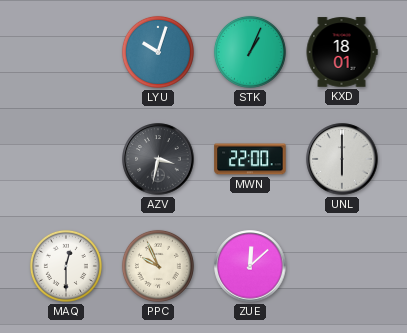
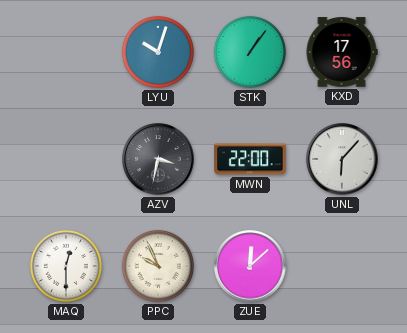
STK: 1:04 -> 1:06 (250, 52)
KXD: 18:01 -> 17:56 (342, 52)
UNL: 6:00 -> 6:07 (342, 159)
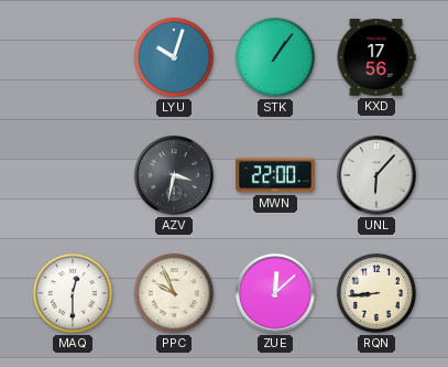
RQN: none -> 8:44 (376, 293)
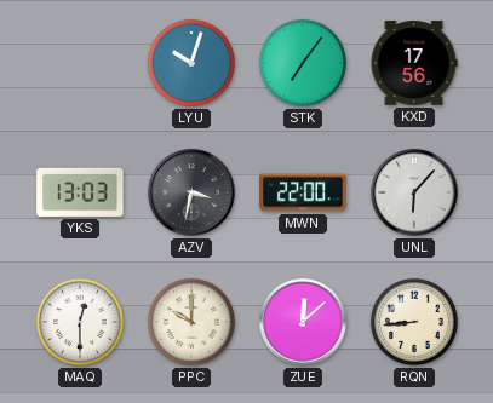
STK: 1:06 -> 7:06 (303, 63)
YKS: none -> 13:03 (80, 192)
PPC: 9:56 -> 10:00 (191, 322)
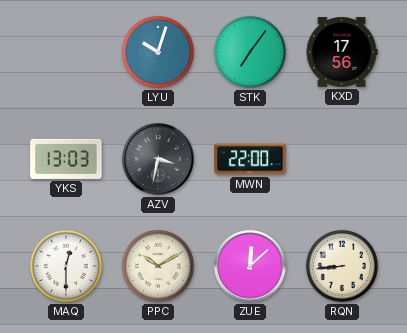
UNL: 6:07 -> none (414, 192)
PPC: 10:00 -> 10:10 (158, 266)
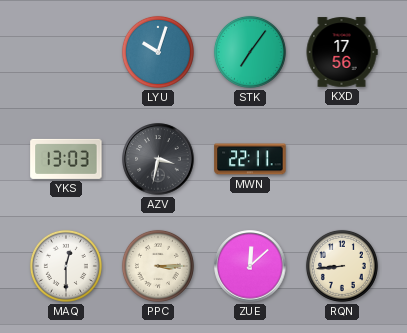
MWN: 22:00 -> 22:11 (250, 159)
PPC: 10:10 -> 3:15 (158, 266)
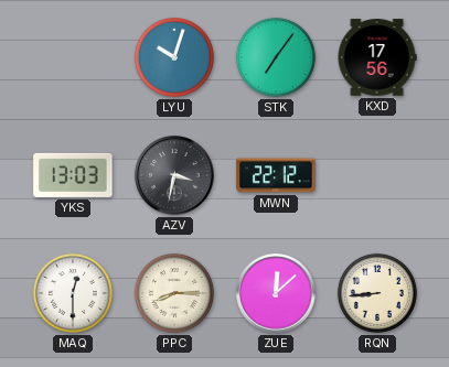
MWN: 22:11 -> 22:12 (276, 175)
PPC: 3:15 -> 8:15 (174, 293)
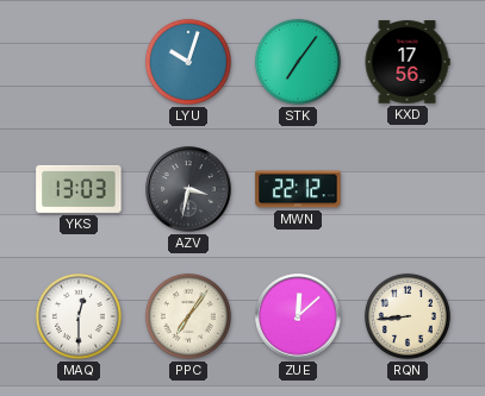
PPC: 8:15 -> 7:06 (188, 316)
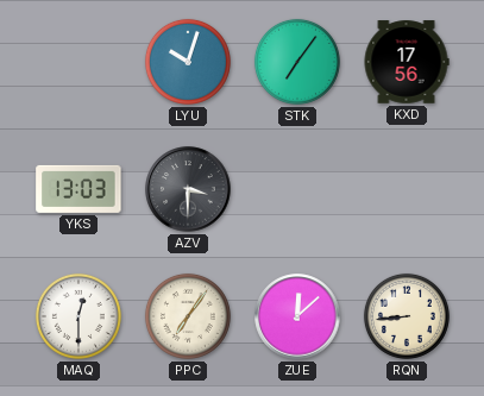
AZV: 3:32 -> 3:30 (188, 189)
MWN: 22:12 -> none (298, 189)
